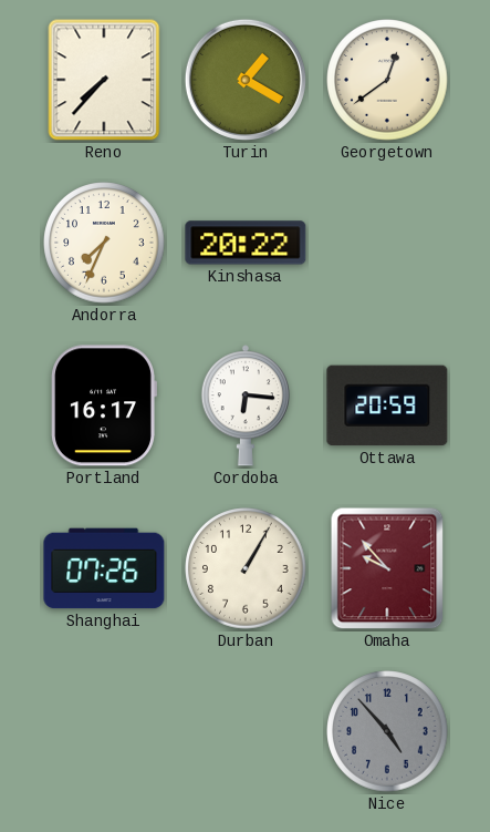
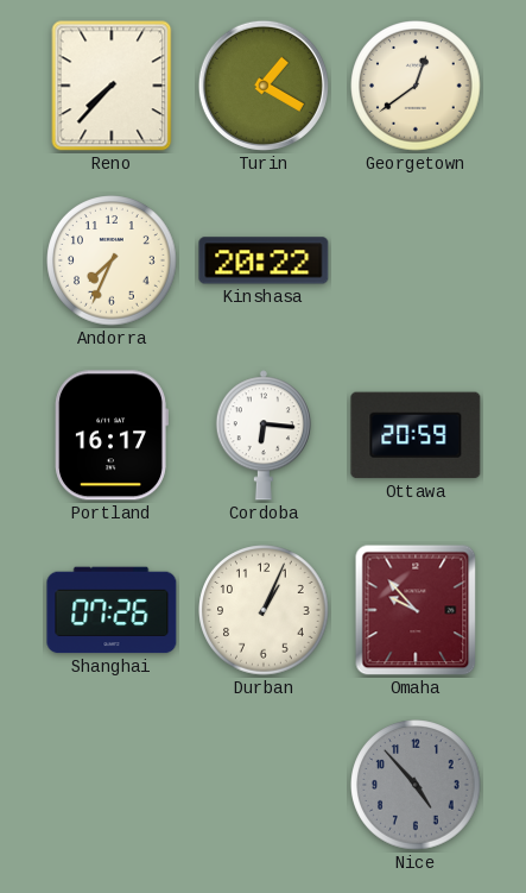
Durban: 1:05 -> 1:04 (264, 610)
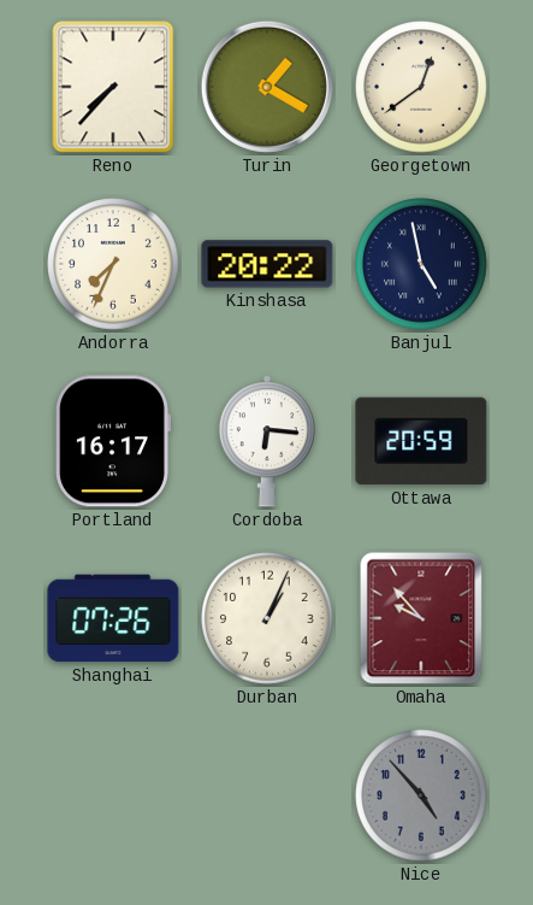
Banjul: none -> 4:58 (421, 264)
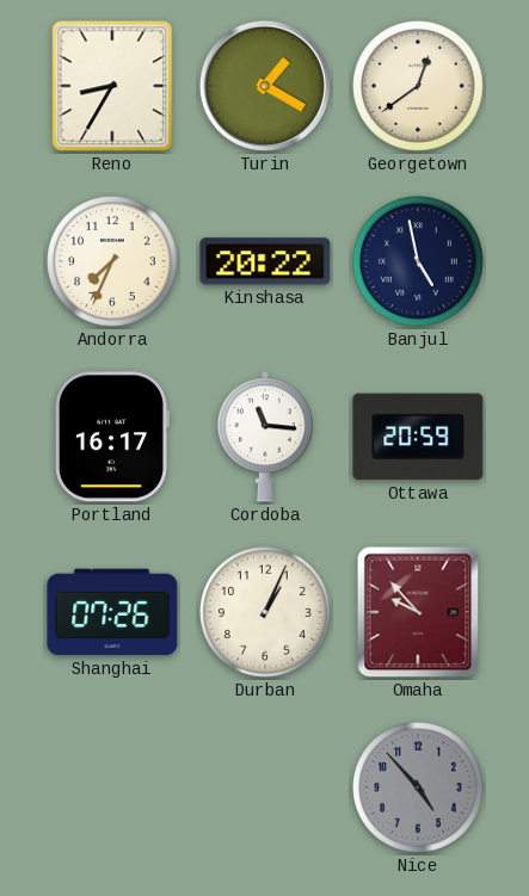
Reno: 7:37 -> 8:35 (112, 86)
Cordoba: 6:16 -> 11:16 (265, 437)
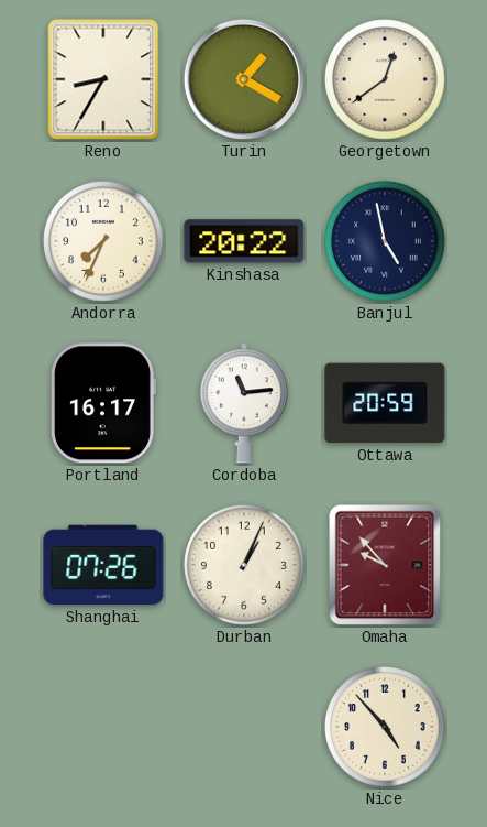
Cordoba: 11:16 -> 11:14 (244, 403)
Nice dial: grey -> cream (385, 727)
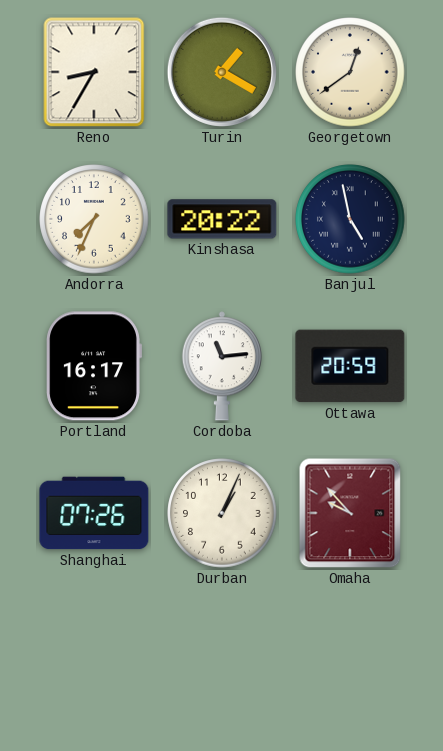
Nice: 4:53 -> none (385, 727)
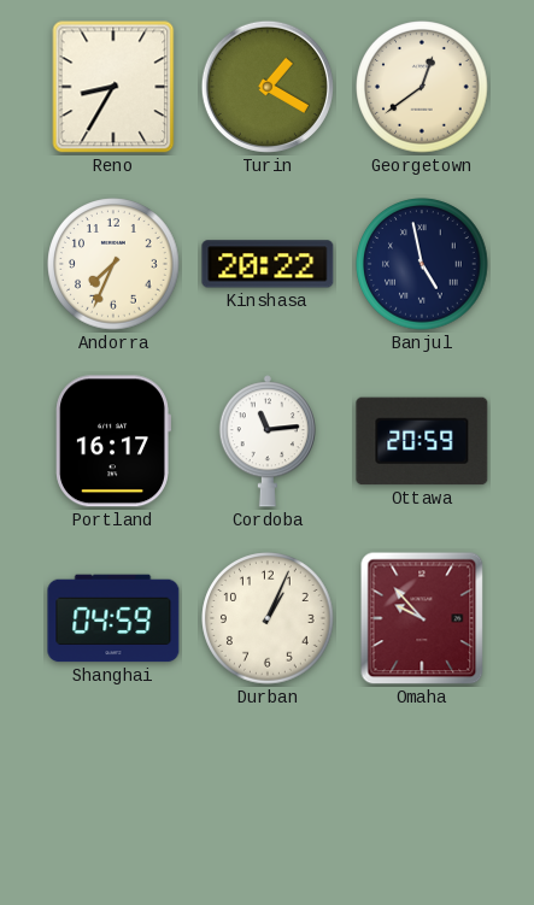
Shanghai: 07:26 -> 04:59 (113, 618)
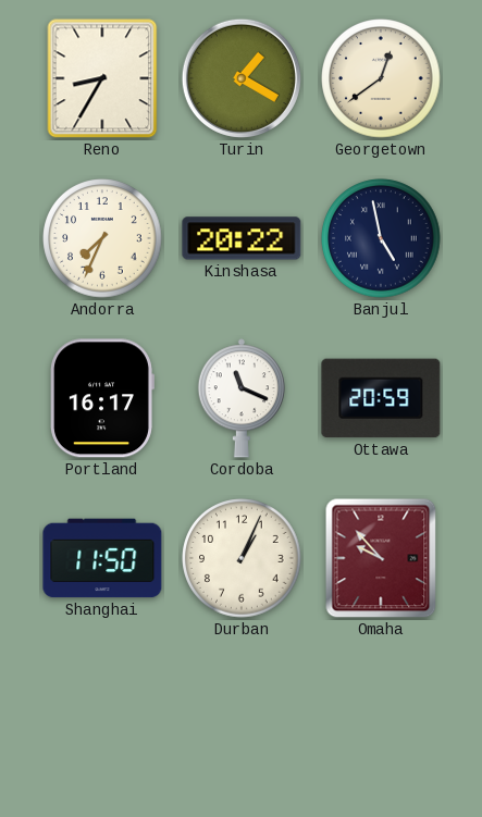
Cordoba: 11:14 -> 11:19 (242, 398)
Shanghai: 04:59 -> 11:50 (102, 558)
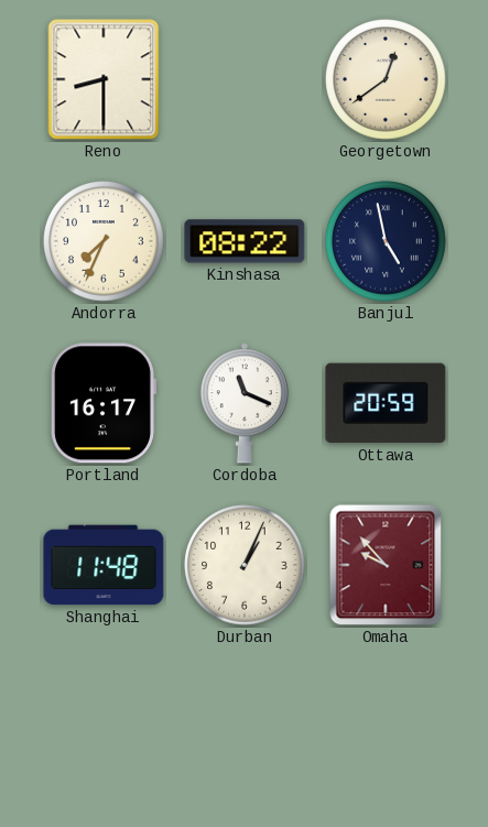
Reno: 8:35 -> 8:30 (104, 79)
Turin: 1:20 -> none (242, 78)
Kinshasa: 20:22 -> 08:22 (245, 241)
Shanghai: 11:50 -> 11:48 (104, 565)
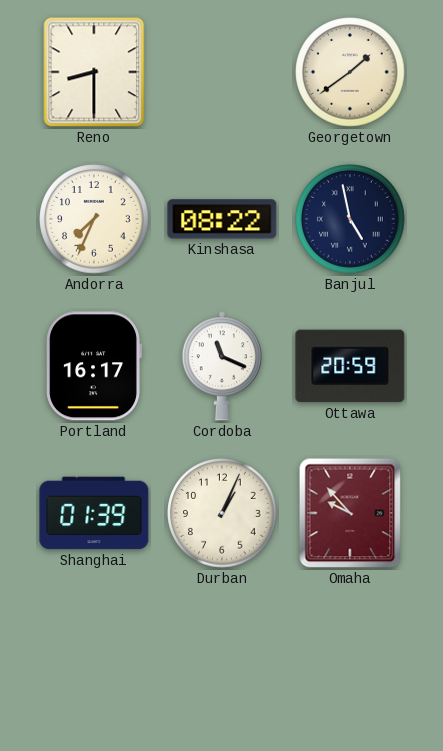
Georgetown: 12:39 -> 1:39 (350, 72)
Shanghai: 11:48 -> 01:39 (94, 513)
